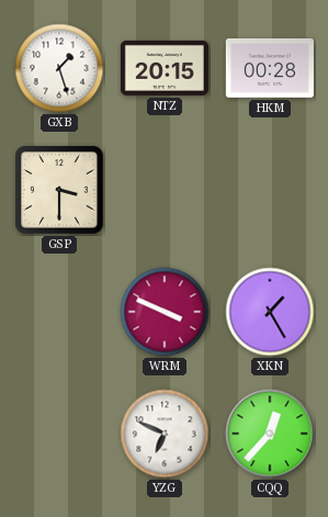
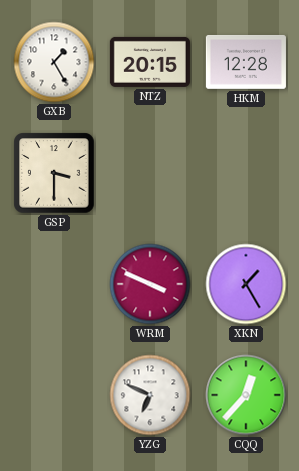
GXB: 1:27 -> 1:25 (54, 62)
HKM: 00:28 -> 12:28 (246, 62)
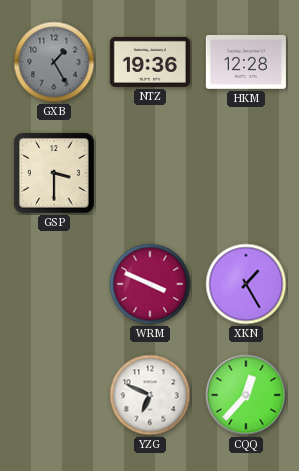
GXB dial: white -> grey (54, 62)
NTZ: 20:15 -> 19:36 (150, 62)
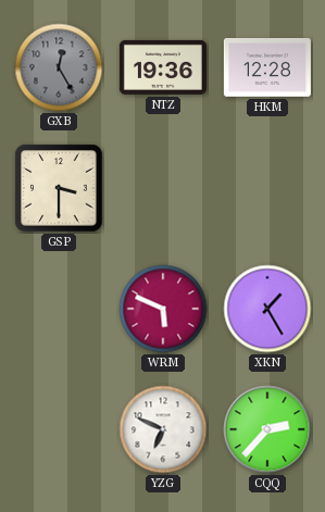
GXB: 1:25 -> 12:25 (59, 67)
WRM: 3:49 -> 5:49 (163, 309)
CQQ: 12:37 -> 2:37 (267, 429)
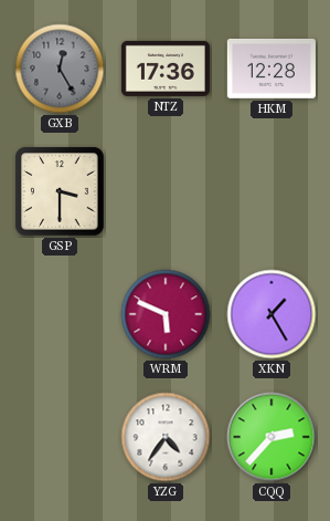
NTZ: 19:36 -> 17:36 (166, 69)
YZG: 6:49 -> 4:36 (166, 437)
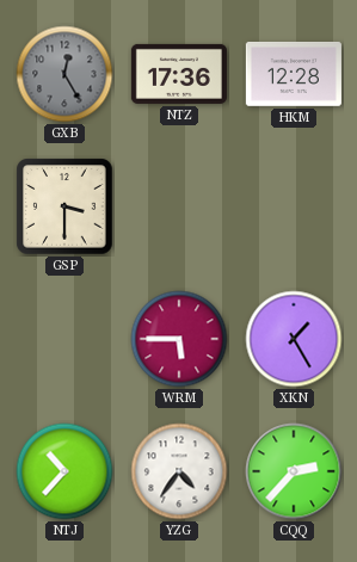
WRM: 5:49 -> 5:45 (179, 339)
NTJ: none -> 10:37 (64, 471)
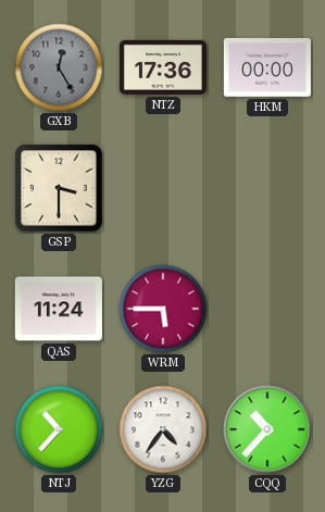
HKM: 12:28 -> 00:00 (267, 67)
QAS: none -> 11:24 (59, 309)
XKN: 1:25 -> none (294, 339)
CQQ: 2:37 -> 10:37 (267, 429)
